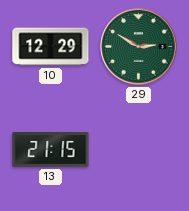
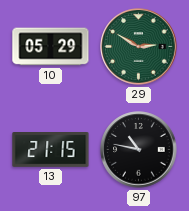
10: 12:29 -> 05:29 (51, 47)
97: none -> 10:47 (139, 150)
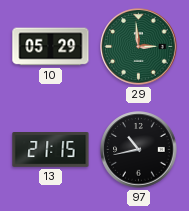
29: 2:50 -> 2:59 (139, 47)
97: 10:47 -> 10:43 (139, 150)
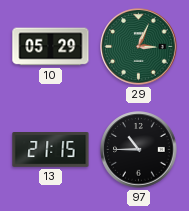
29: 2:59 -> 3:04 (139, 47)
97: 10:43 -> 10:45 (139, 150)
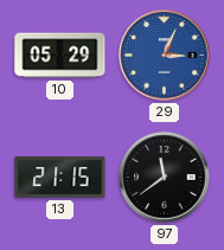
29 dial: green -> blue (165, 56)
97: 10:45 -> 11:39 (165, 178)
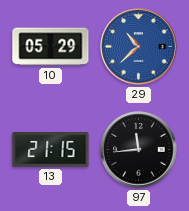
29: 3:04 -> 10:38 (139, 47)
97: 11:39 -> 11:44 (139, 150)
